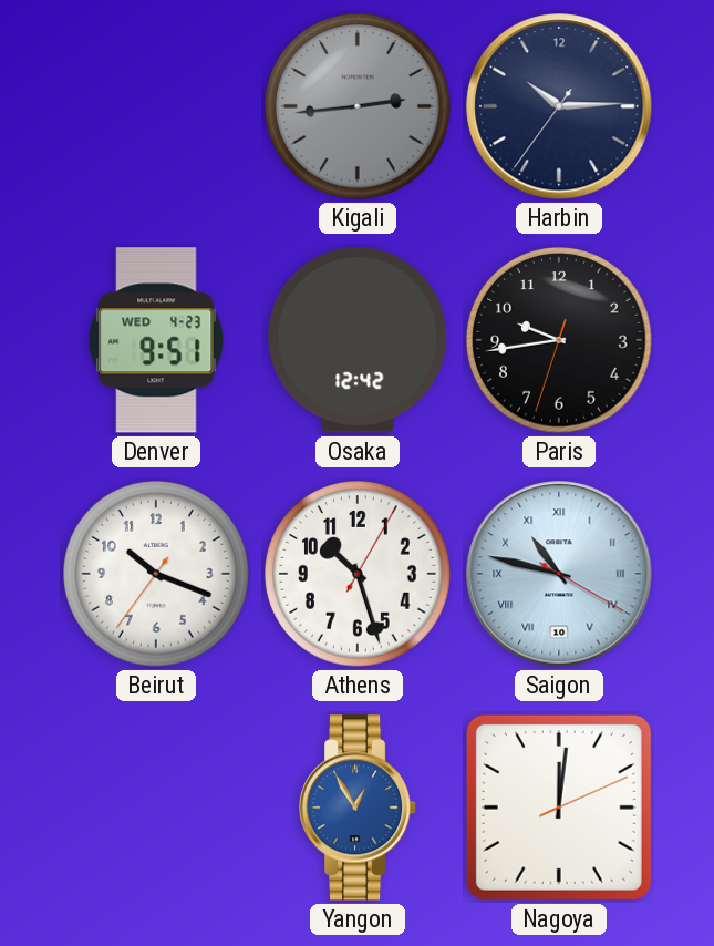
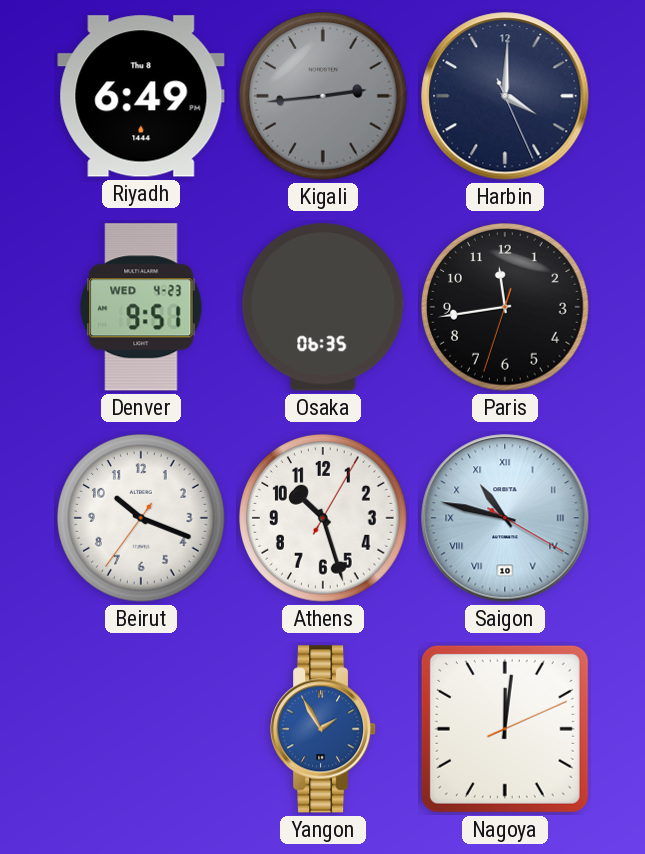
Riyadh: none -> 6:49 (141, 96)
Harbin: 10:14 -> 4:00 (505, 96)
Osaka: 12:42 -> 06:35 (323, 307)
Paris: 9:43 -> 11:43 (506, 308)
Yangon: 12:55 -> 1:55 (324, 729)
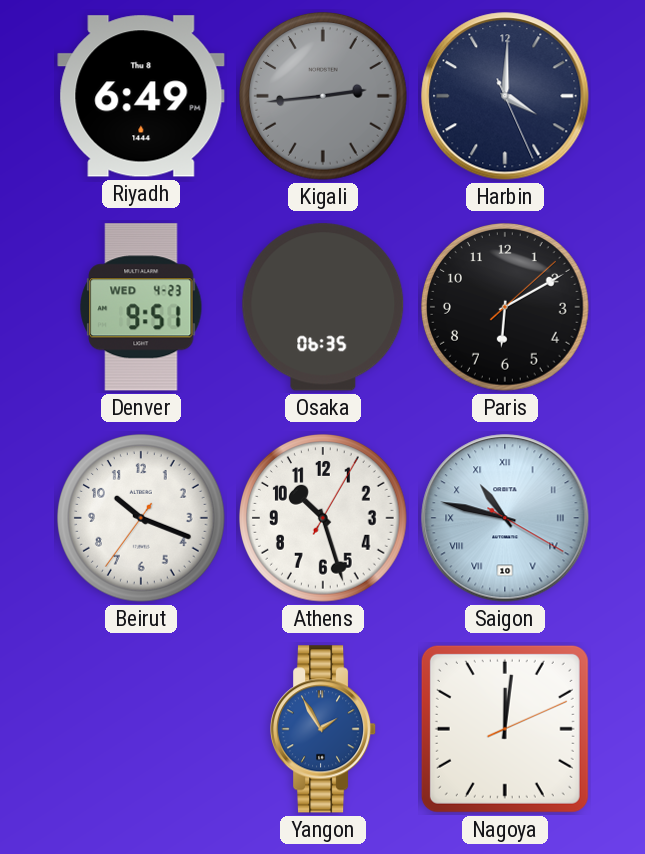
Paris: 11:43 -> 6:10 (506, 308)
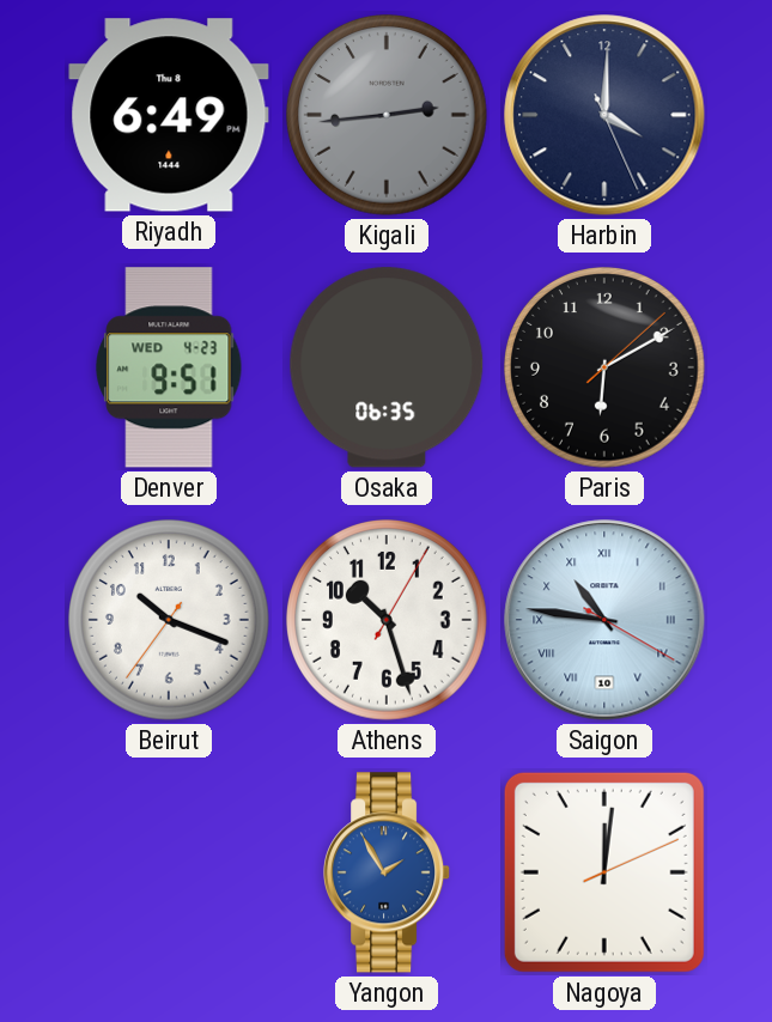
Saigon: 10:47 -> 10:46 (604, 620)
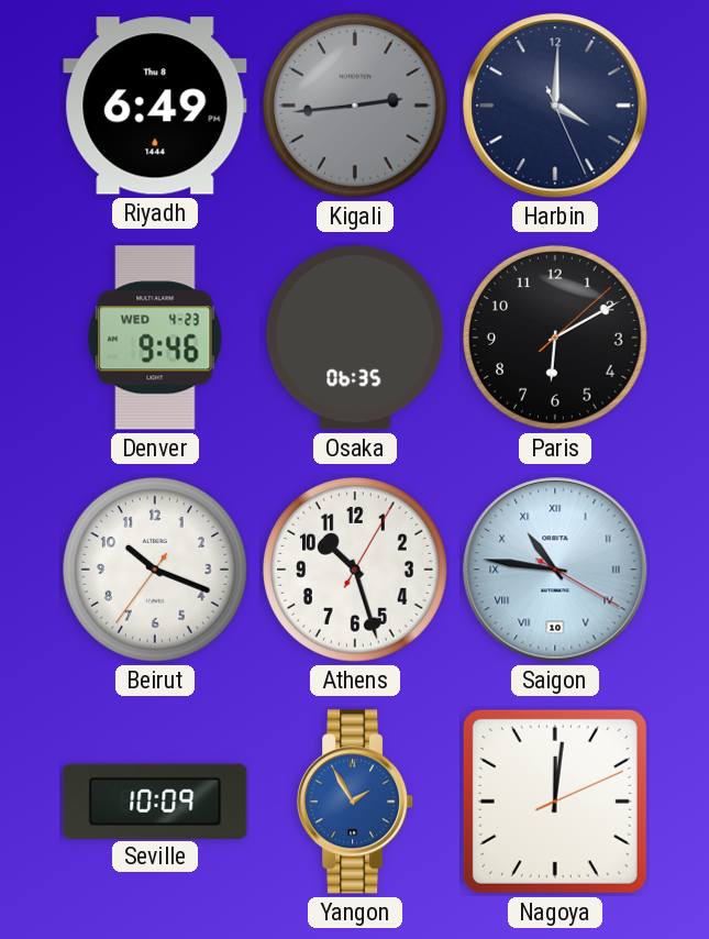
Denver: 9:51 -> 9:46 (155, 338)
Seville: none -> 10:09 (155, 800)
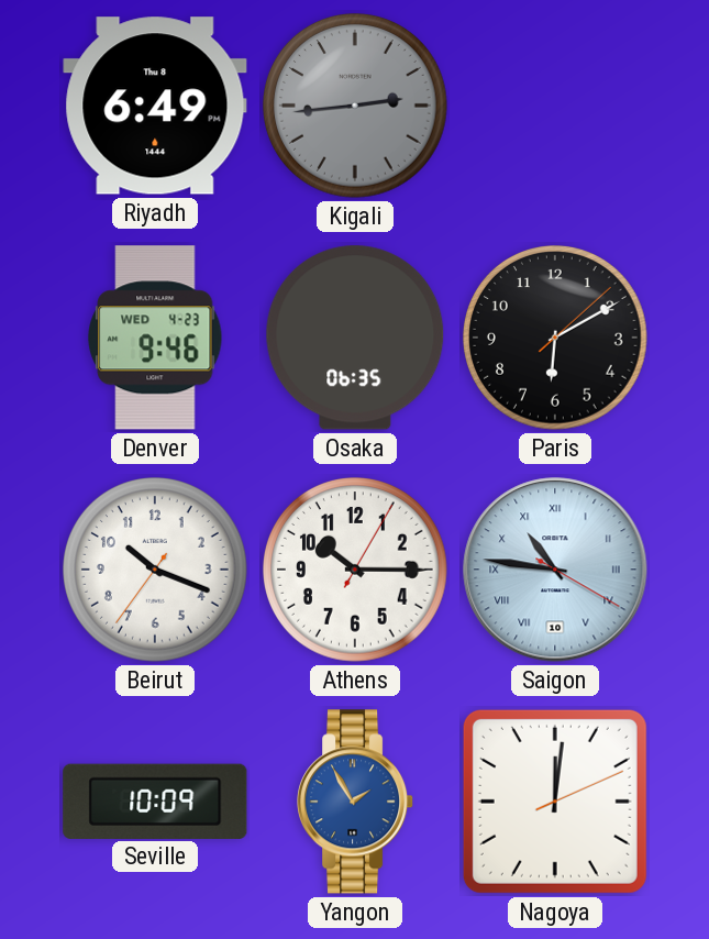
Harbin: 4:00 -> none (555, 106)
Athens: 10:27 -> 10:15 (356, 571)
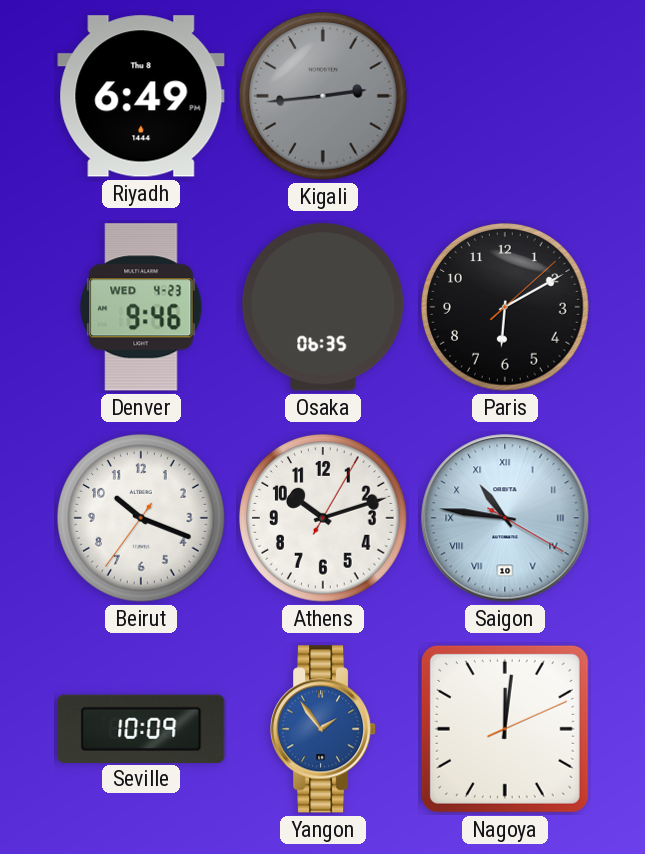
Athens: 10:15 -> 10:12 (324, 519)
Yangon: 1:55 -> 1:54 (324, 729)
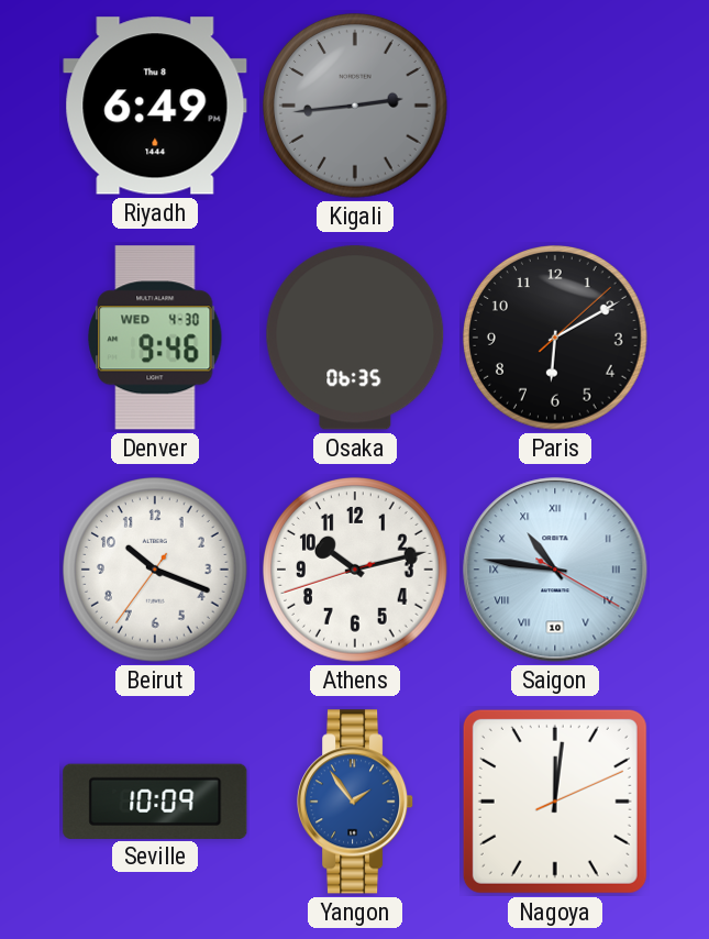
Denver date: WED 4-23 -> WED 4-30 (155, 338)
Athens: 10:12:05 -> 10:12:42 (356, 571)
